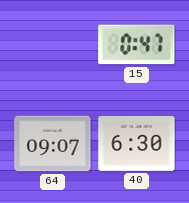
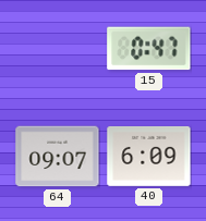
40: 6:30 -> 6:09 (149, 156)
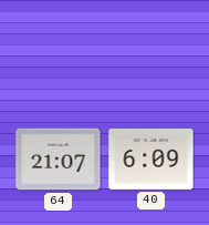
15: 0:47 -> none (149, 49)
64: 09:07 -> 21:07 (59, 160)
